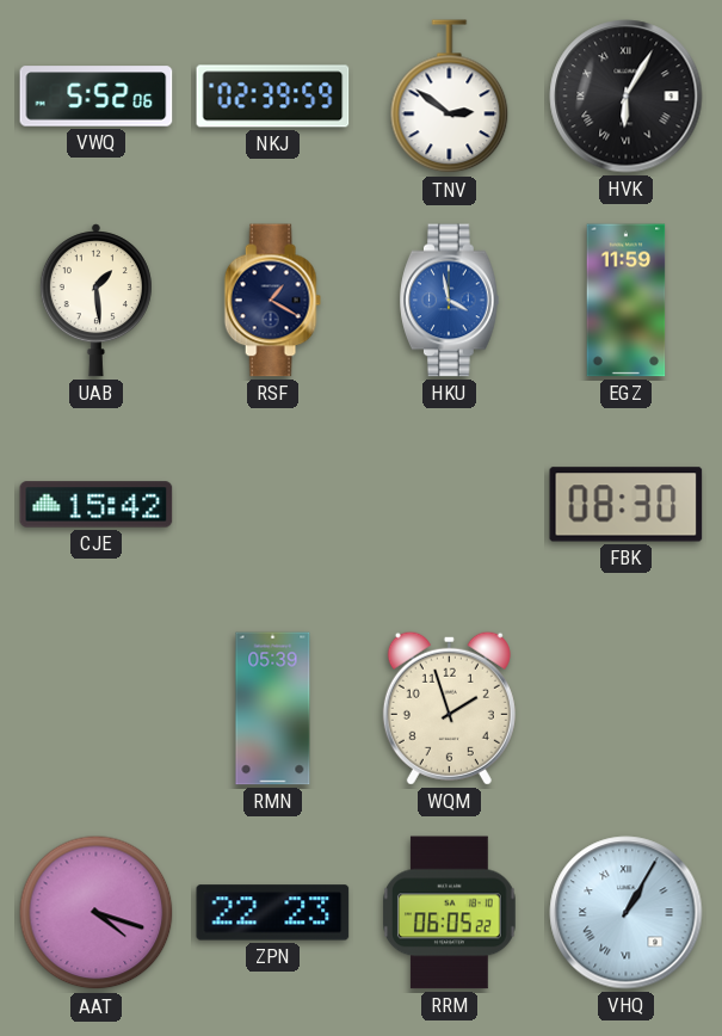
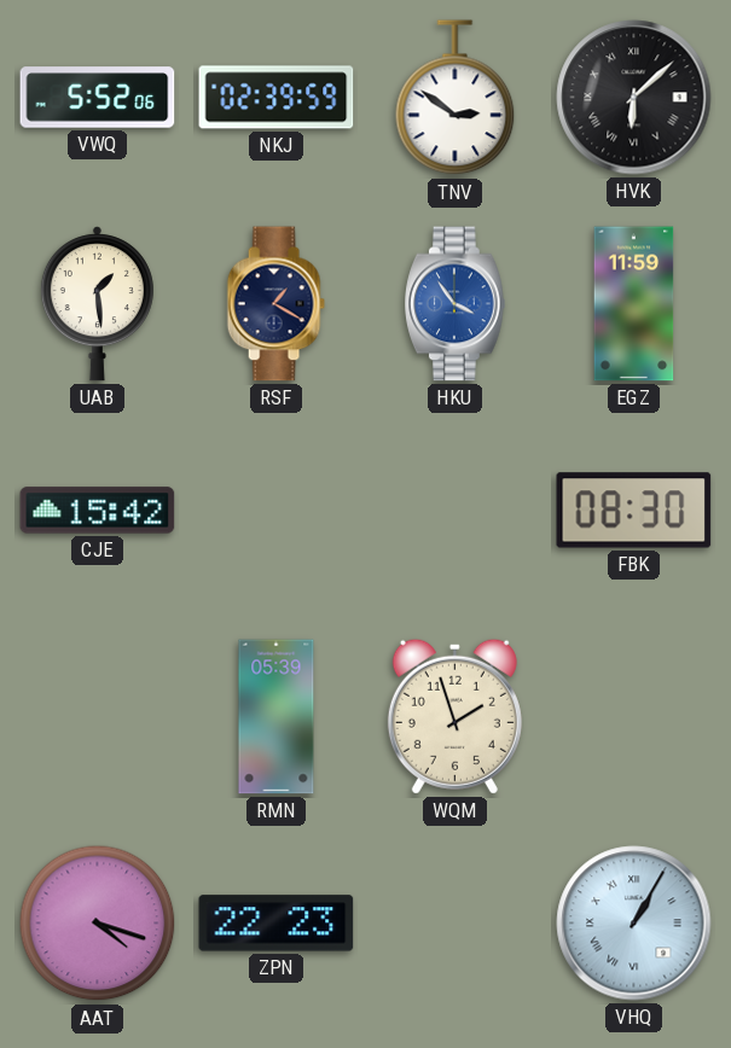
HVK: 6:05 -> 6:08 (634, 98)
HKU: 3:58 -> 3:54 (456, 304)
RRM: 06:05 -> none (450, 913)
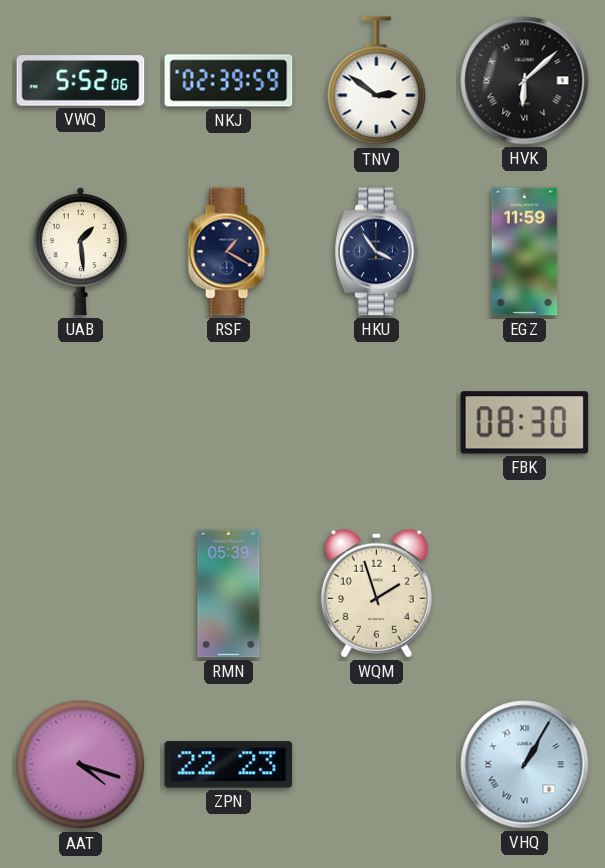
HKU dial: blue -> navy (377, 252)
CJE: 15:42 -> none (98, 511)
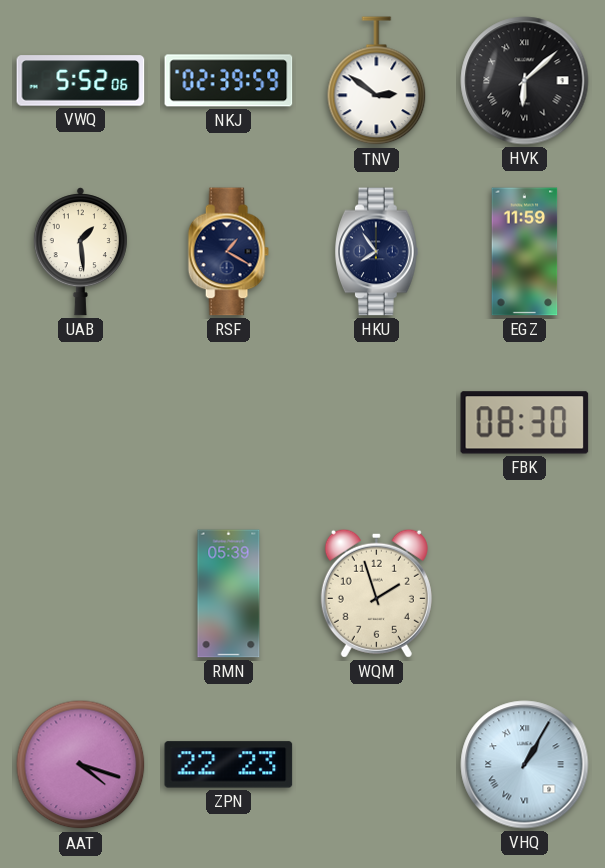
HKU: 3:54 -> 7:54 (377, 252)
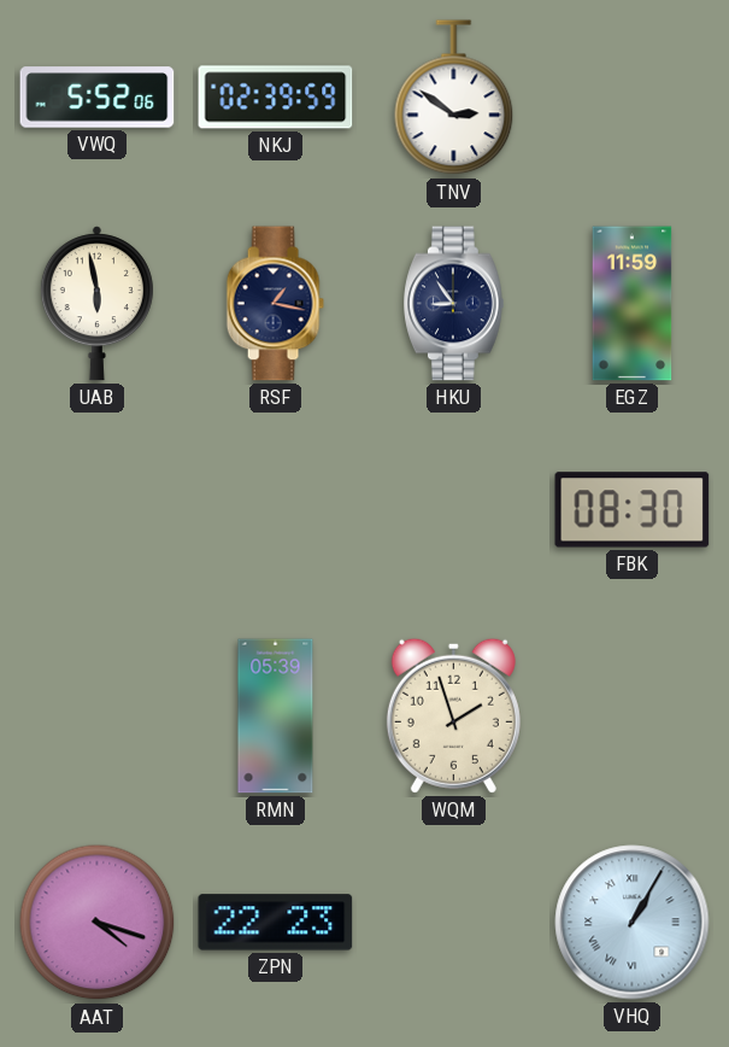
HVK: 6:08 -> none (525, 81)
UAB: 1:29 -> 5:58 (96, 304)
RSF: 1:20 -> 1:17 (275, 304)
HKU: 7:54 -> 8:54 (454, 304)
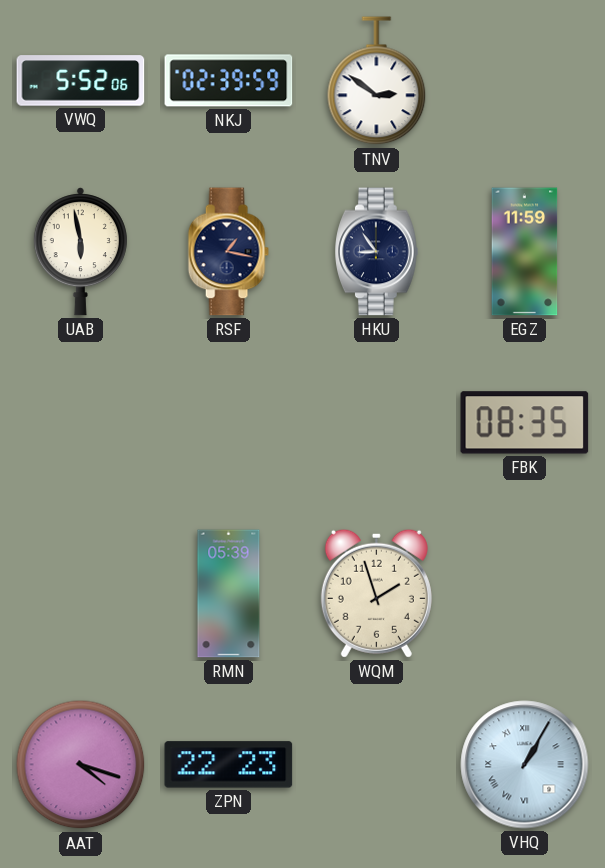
FBK: 08:30 -> 08:35 (525, 423)
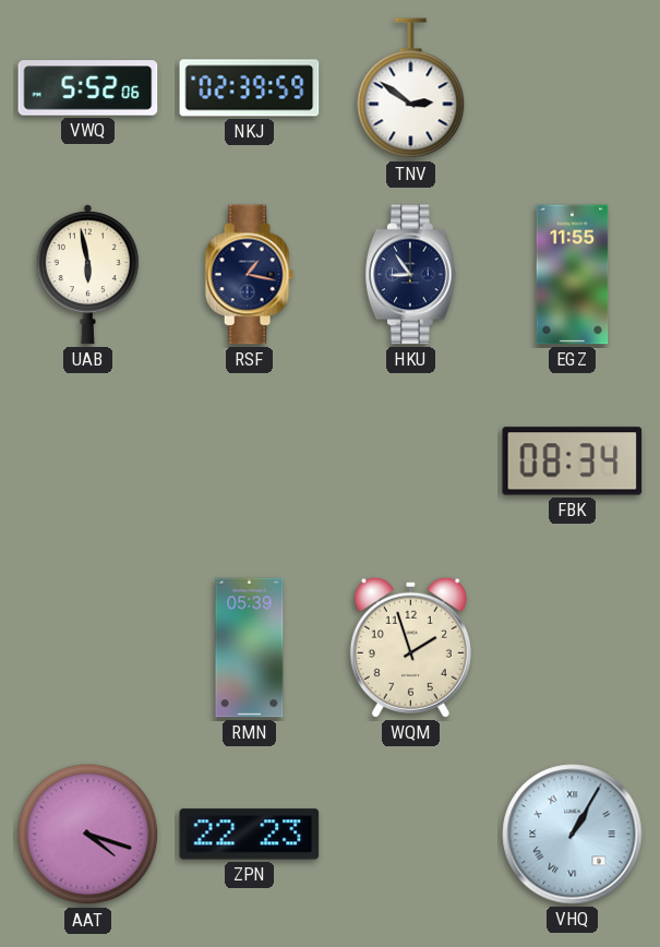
EGZ: 11:59 -> 11:55 (573, 275)
FBK: 08:35 -> 08:34 (573, 461)
